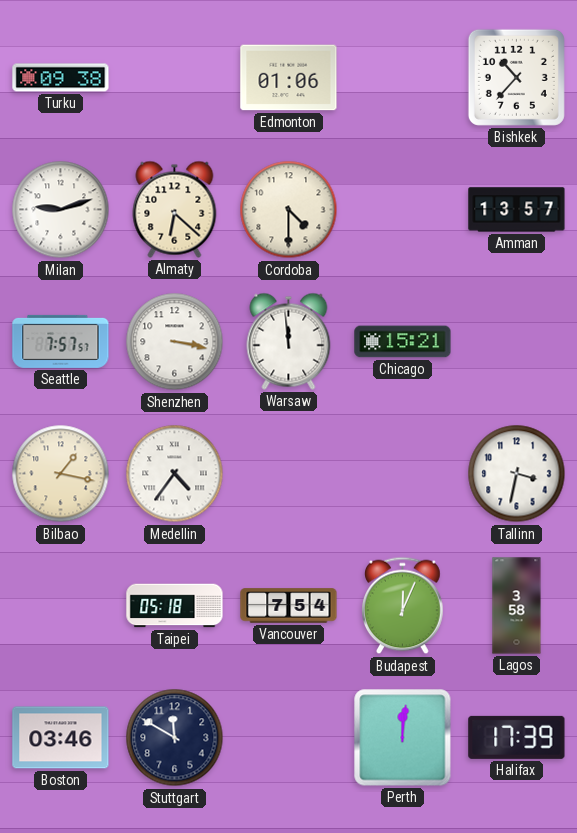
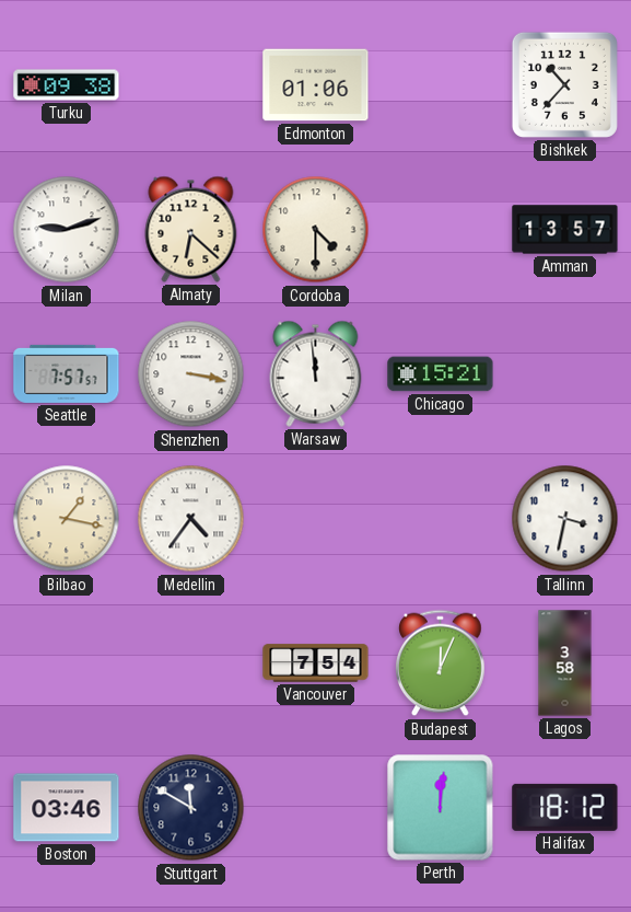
Taipei: 05:18 -> none (175, 606)
Halifax: 17:39 -> 18:12 (565, 807)
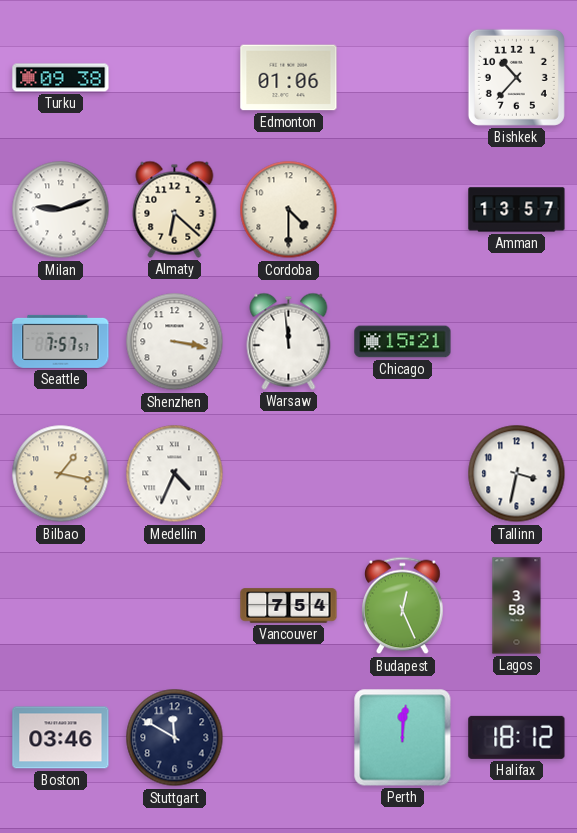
Medellin: 4:36 -> 4:34 (175, 474)
Budapest: 12:04 -> 12:26 (403, 606)
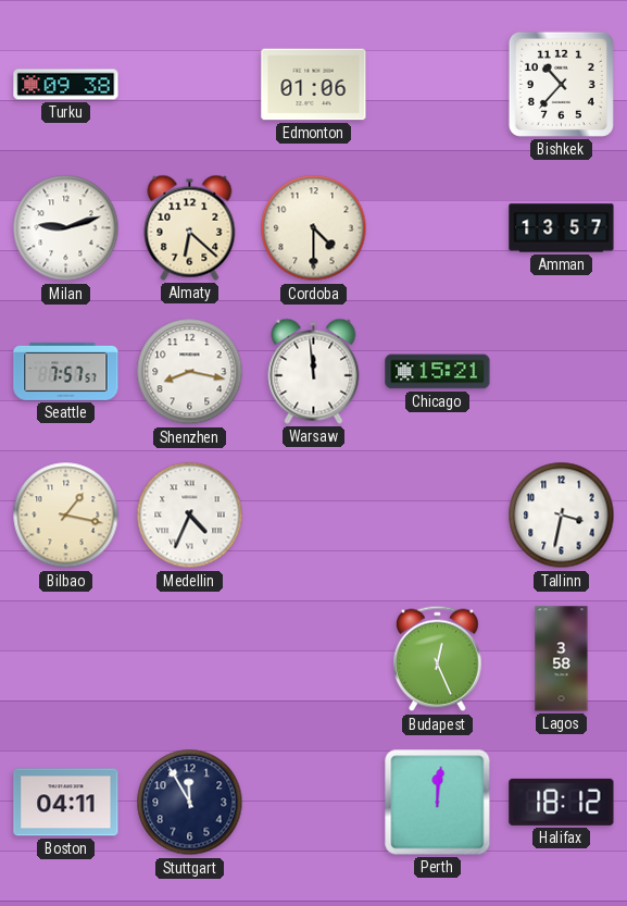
Shenzhen: 3:17 -> 8:17 (190, 372)
Vancouver: 7:54 -> none (289, 606)
Boston: 03:46 -> 04:11 (66, 803)
Stuttgart: 11:50 -> 11:55 (190, 803)
